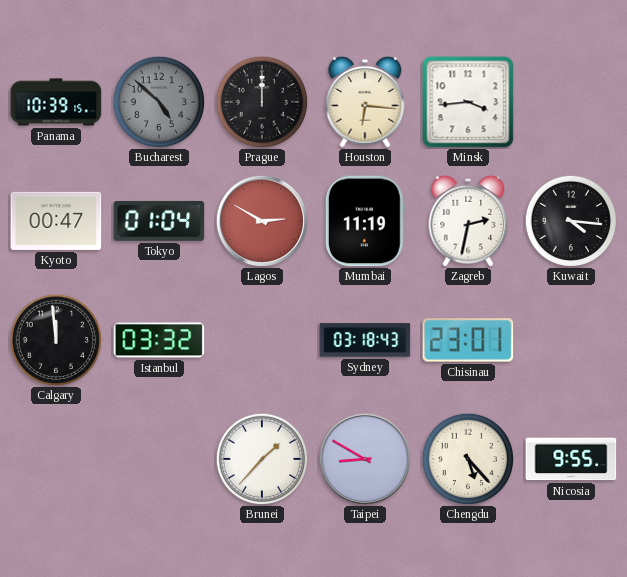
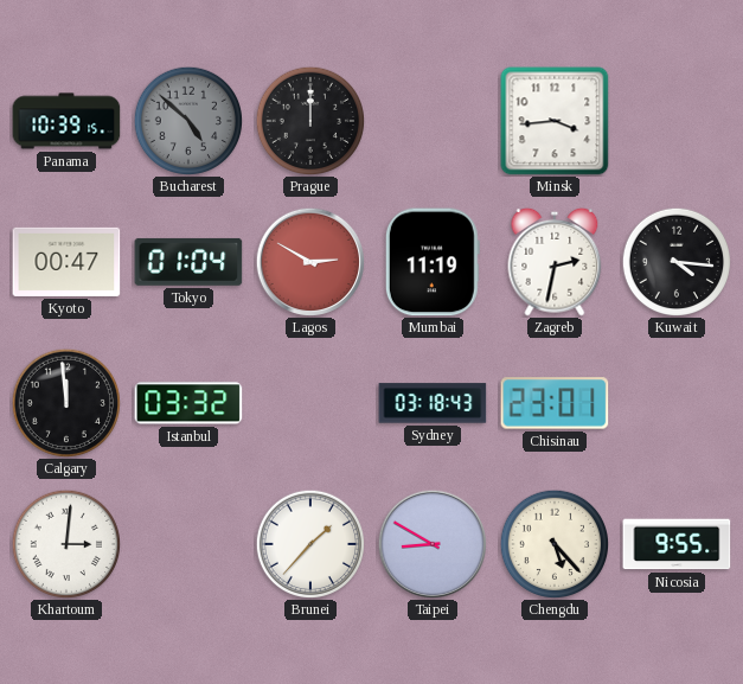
Houston: 6:16 -> none (365, 102)
Khartoum: none -> 3:01 (65, 543)
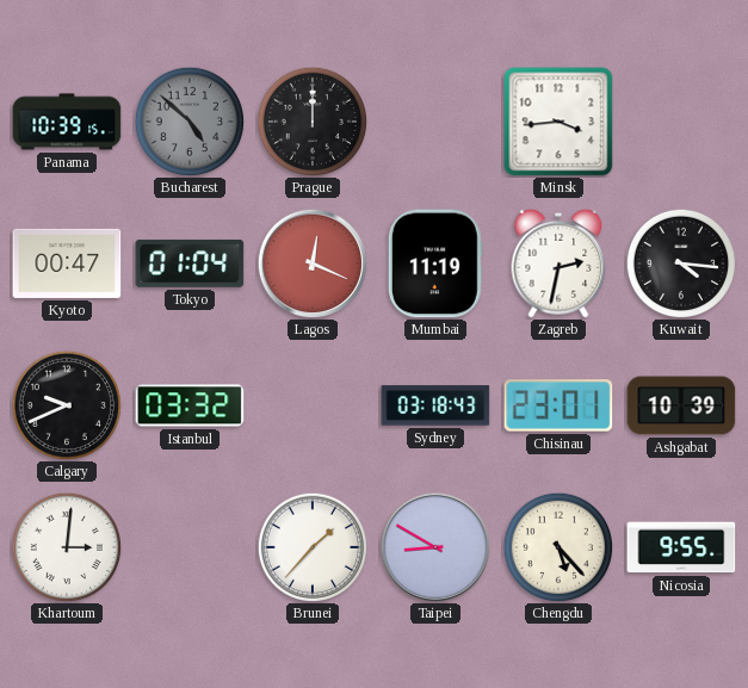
Lagos: 2:50 -> 12:19 (313, 264)
Calgary: 11:59 -> 9:41 (66, 404)
Ashgabat: none -> 10:39 (681, 405)
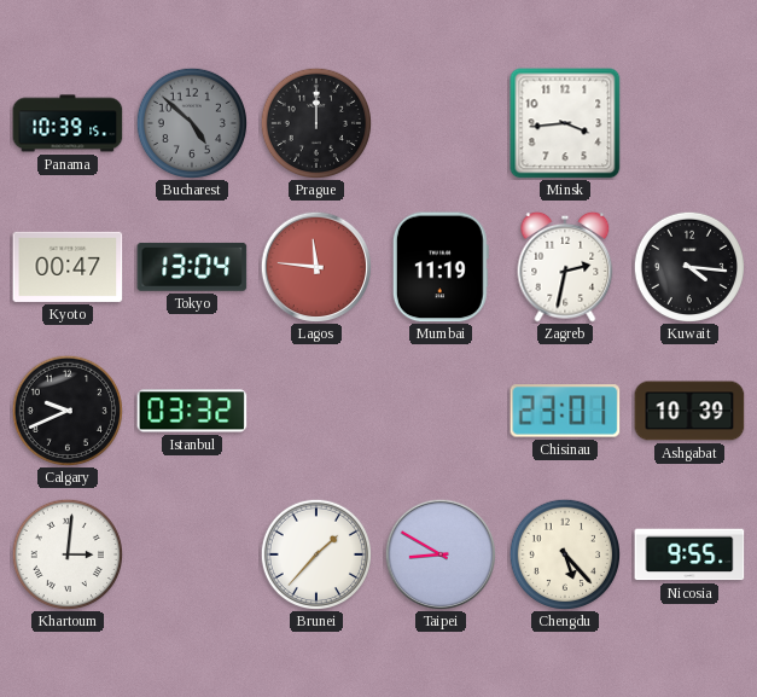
Tokyo: 01:04 -> 13:04 (192, 267)
Lagos: 12:19 -> 11:46 (316, 267)
Sydney: 03:18 -> none (435, 405)
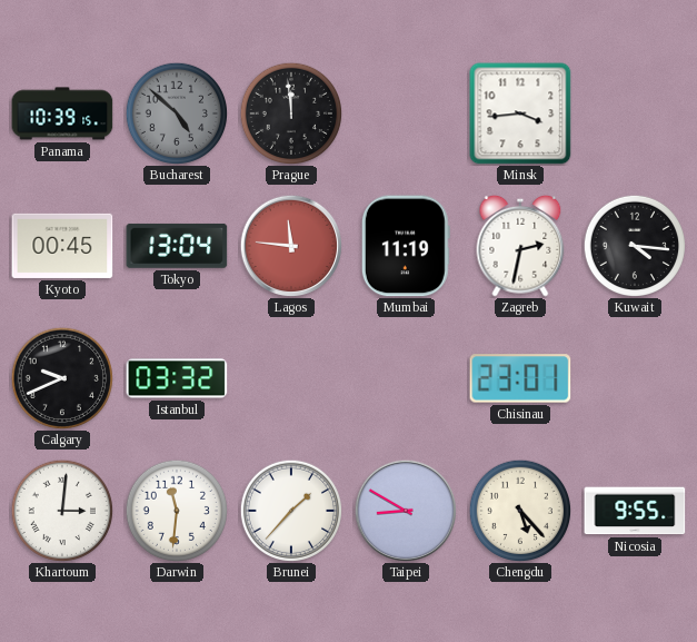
Prague: 12:00 -> 11:59 (290, 112)
Kyoto: 00:47 -> 00:45 (62, 246)
Ashgabat: 10:39 -> none (689, 411)
Darwin: none -> 11:31 (176, 510)
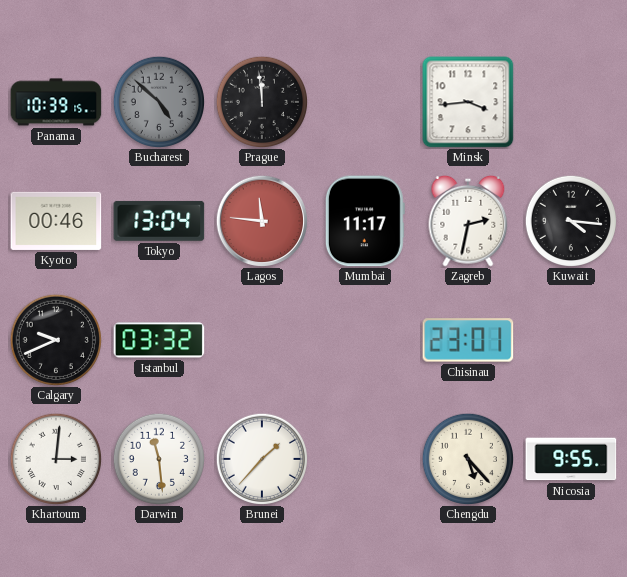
Kyoto: 00:45 -> 00:46 (56, 221)
Mumbai: 11:19 -> 11:17 (365, 221)
Darwin: 11:31 -> 11:29 (158, 458)
Taipei: 8:50 -> none (406, 511)
